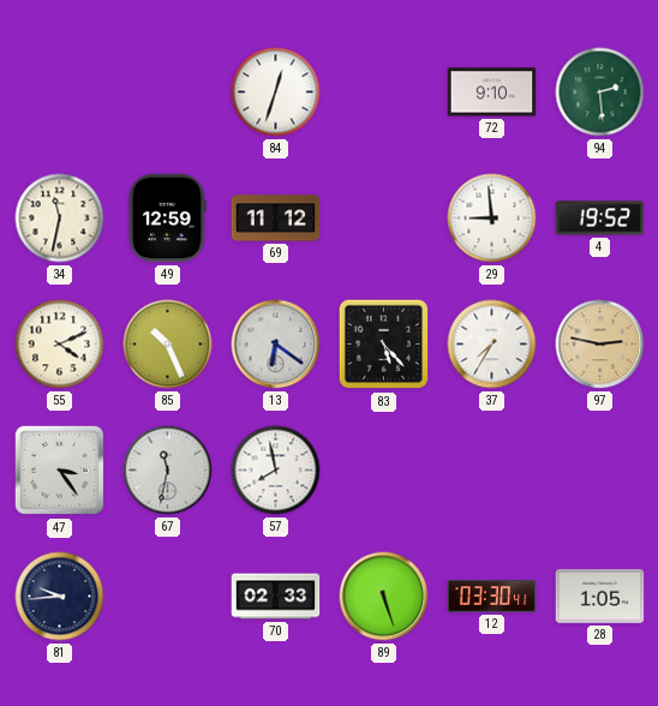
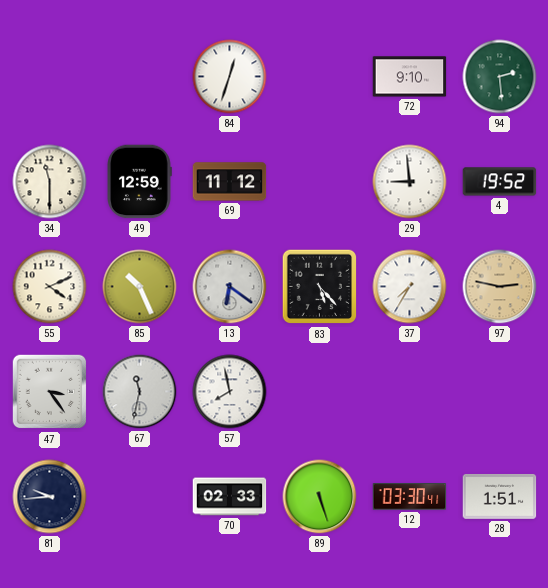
34: 11:32 -> 11:30 (50, 182)
28: 1:05 -> 1:51 (500, 496)
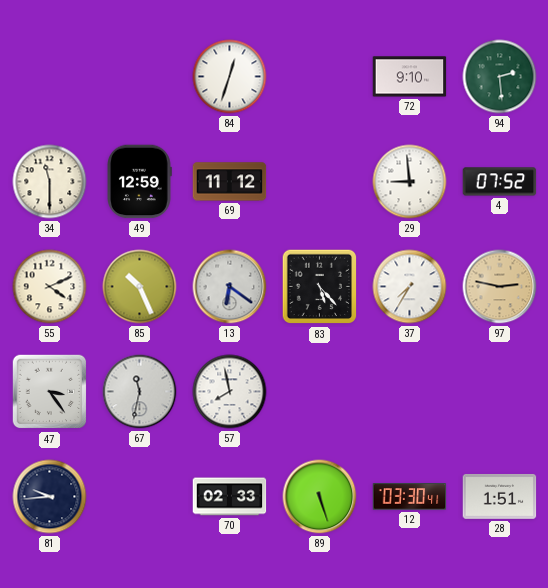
4: 19:52 -> 07:52 (500, 182)
